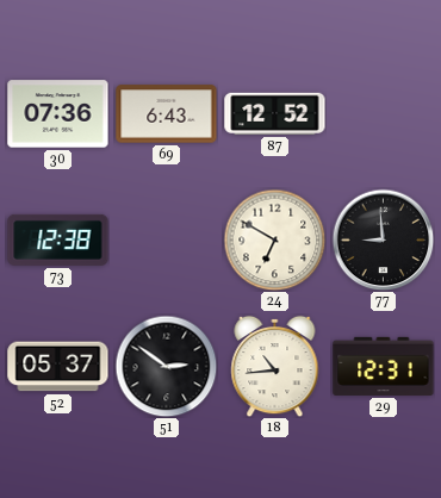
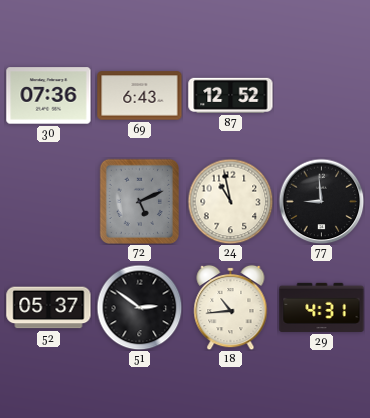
73: 12:38 -> none (58, 239)
72: none -> 5:11 (139, 201)
24: 6:50 -> 10:58 (230, 201)
29: 12:31 -> 4:31 (322, 307)
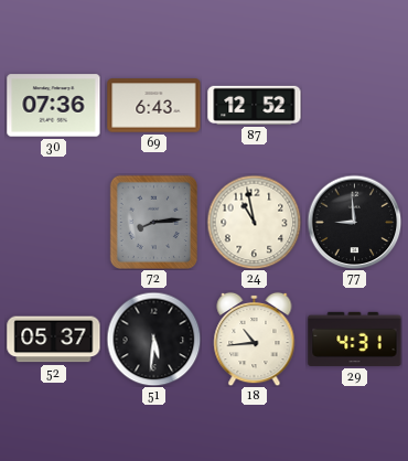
72: 5:11 -> 8:14 (153, 222)
51: 2:51 -> 5:31 (153, 339)
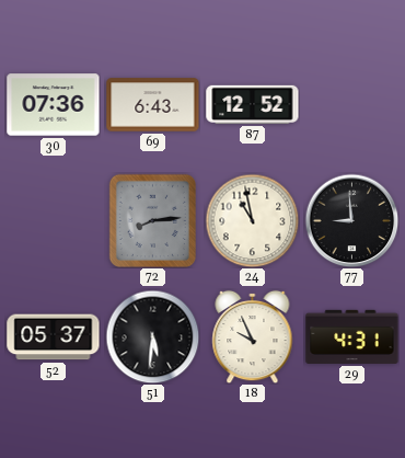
18: 10:44 -> 9:56 (253, 336)
